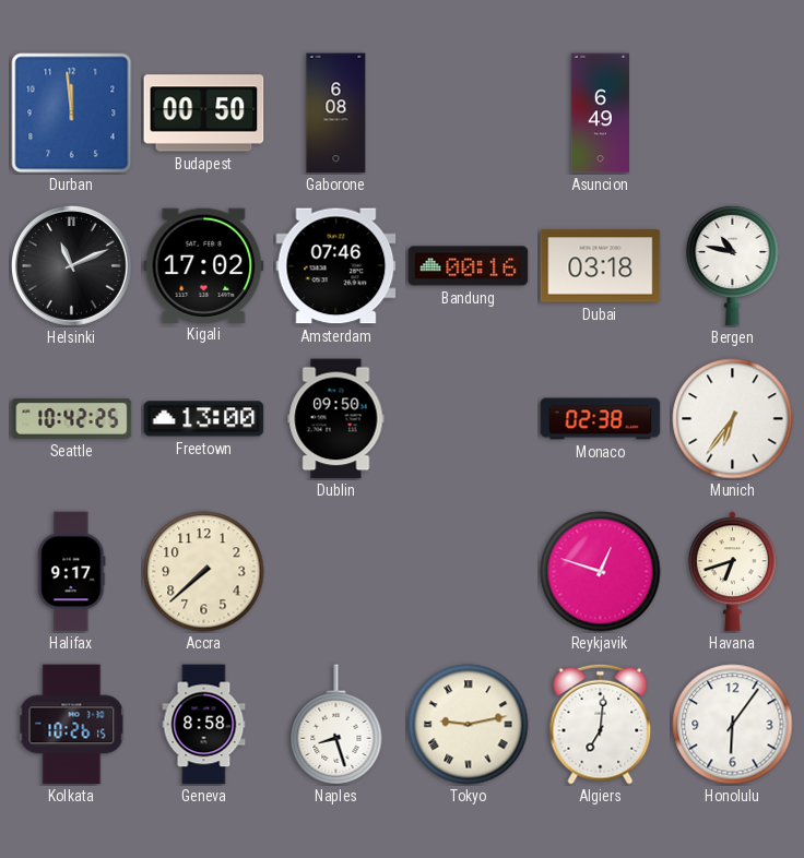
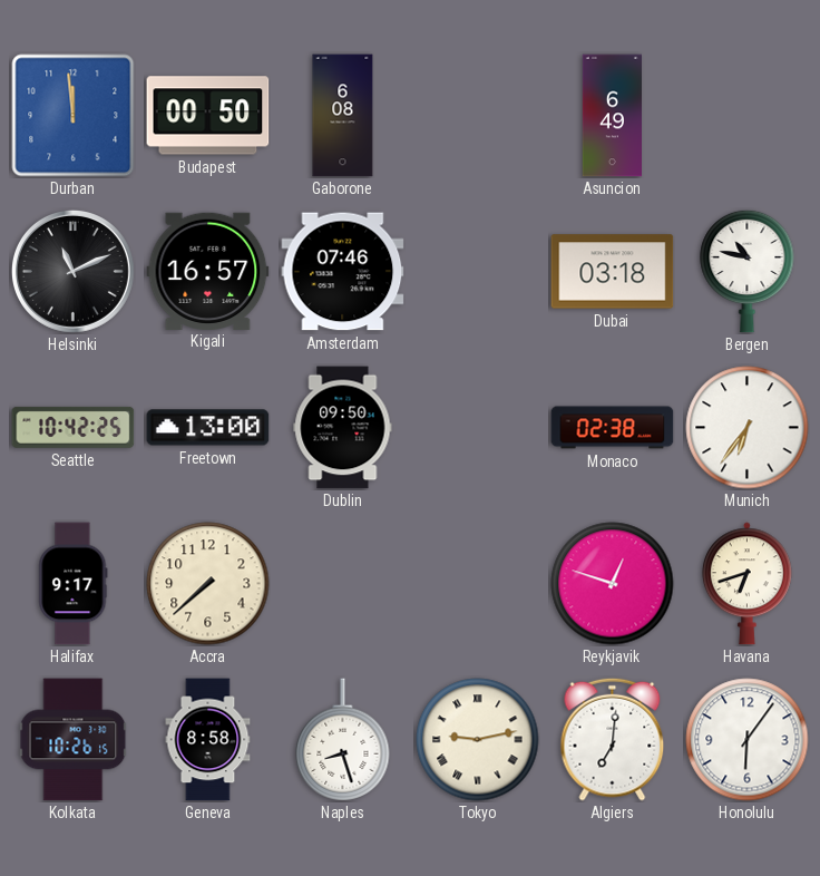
Kigali: 17:02 -> 16:57 (208, 271)
Bandung: 00:16 -> none (469, 266)
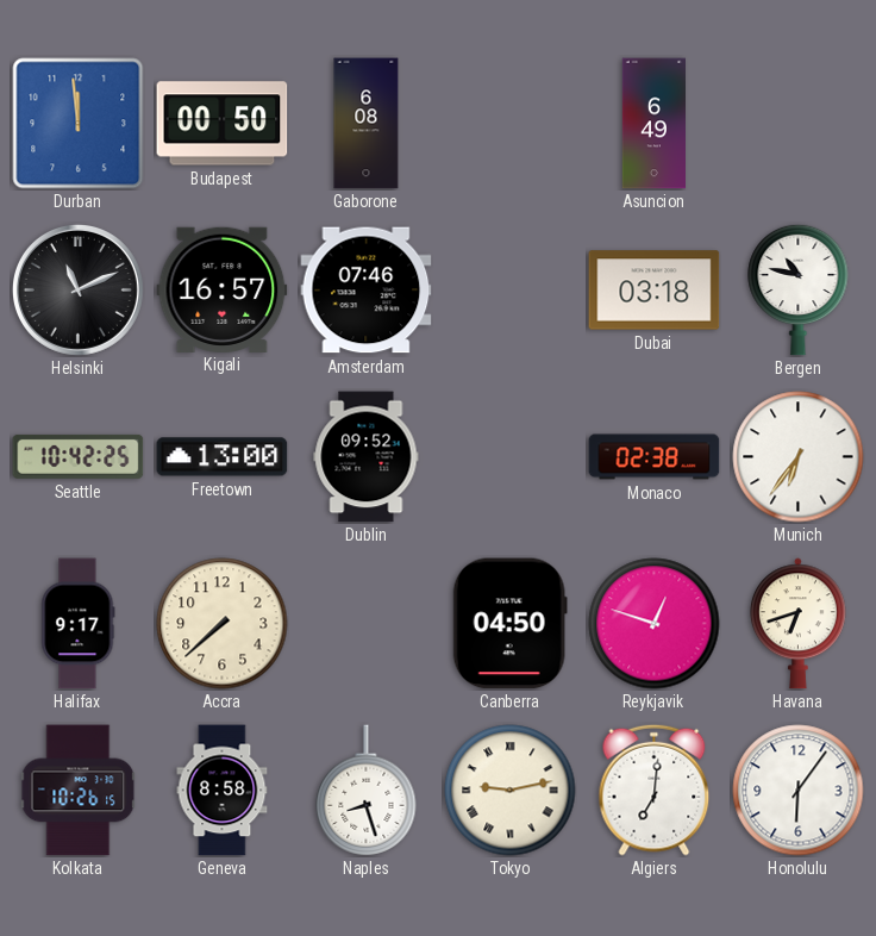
Dublin: 09:50 -> 09:52 (367, 457)
Canberra: none -> 04:50 (509, 624)
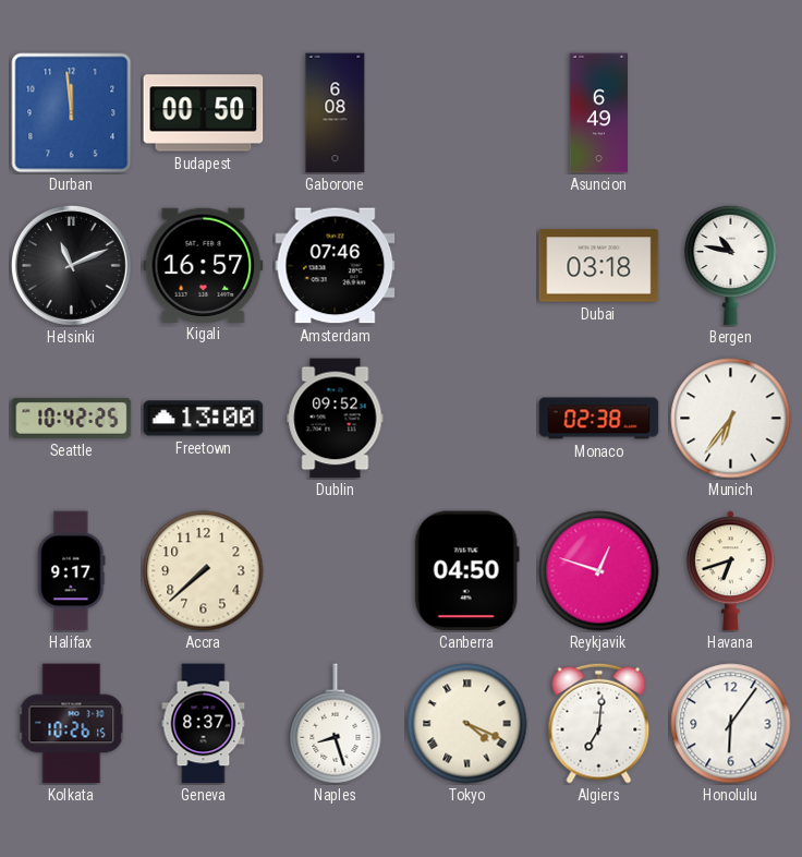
Geneva: 8:58 -> 8:37 (204, 724)
Tokyo: 9:13 -> 4:19 (467, 724)
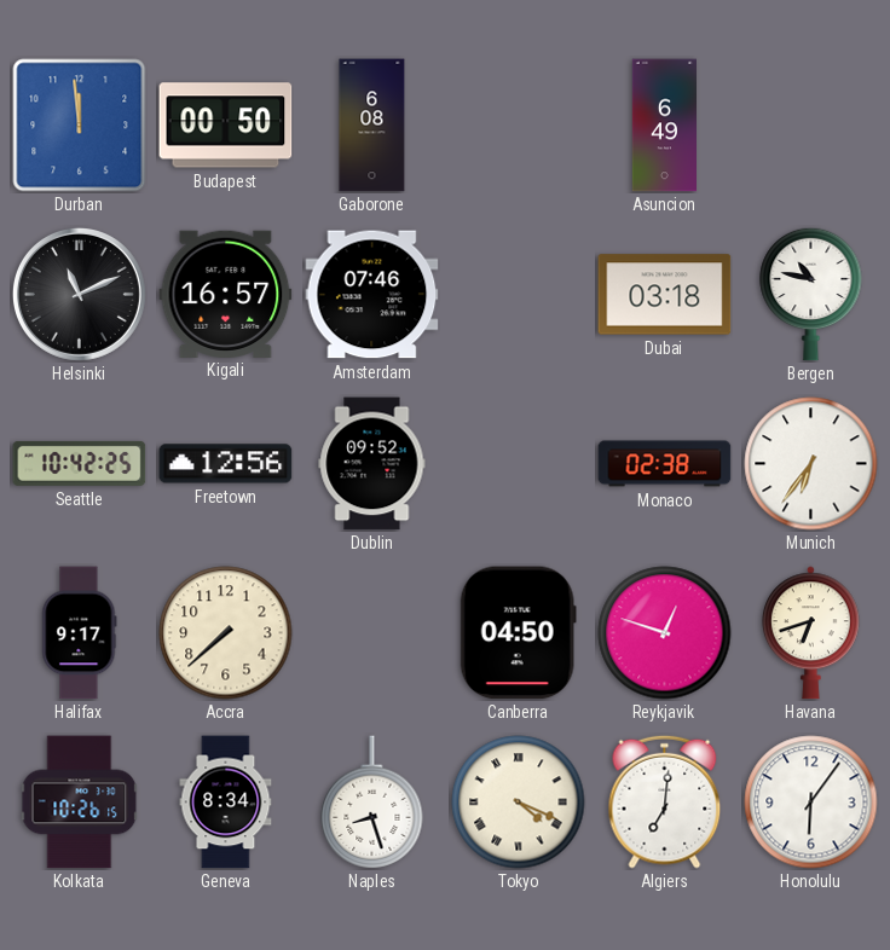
Freetown: 13:00 -> 12:56 (226, 464)
Geneva: 8:37 -> 8:34 (226, 803)
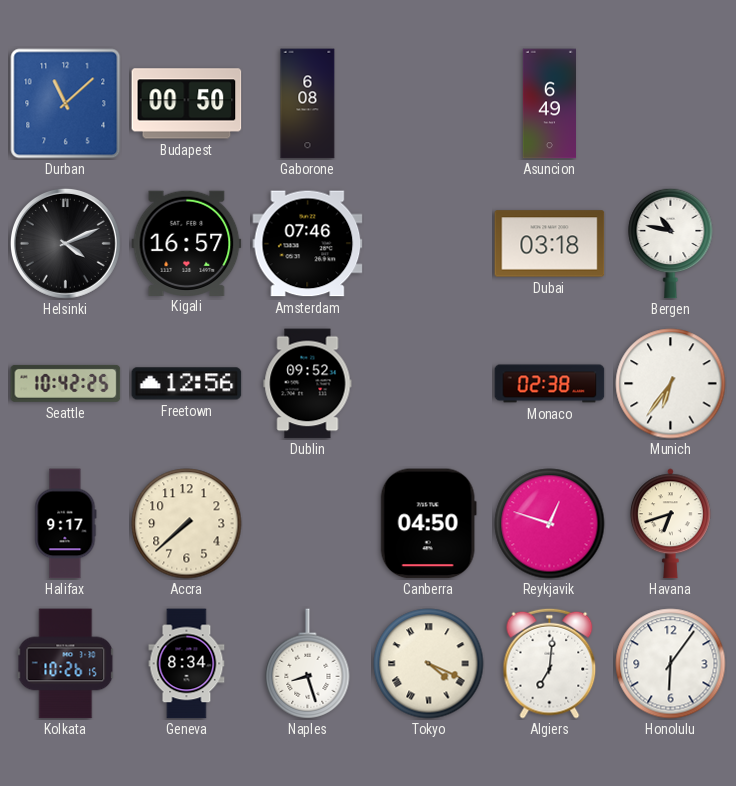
Durban: 11:59 -> 11:08 (66, 104)
Helsinki: 11:11 -> 4:11 (65, 243)
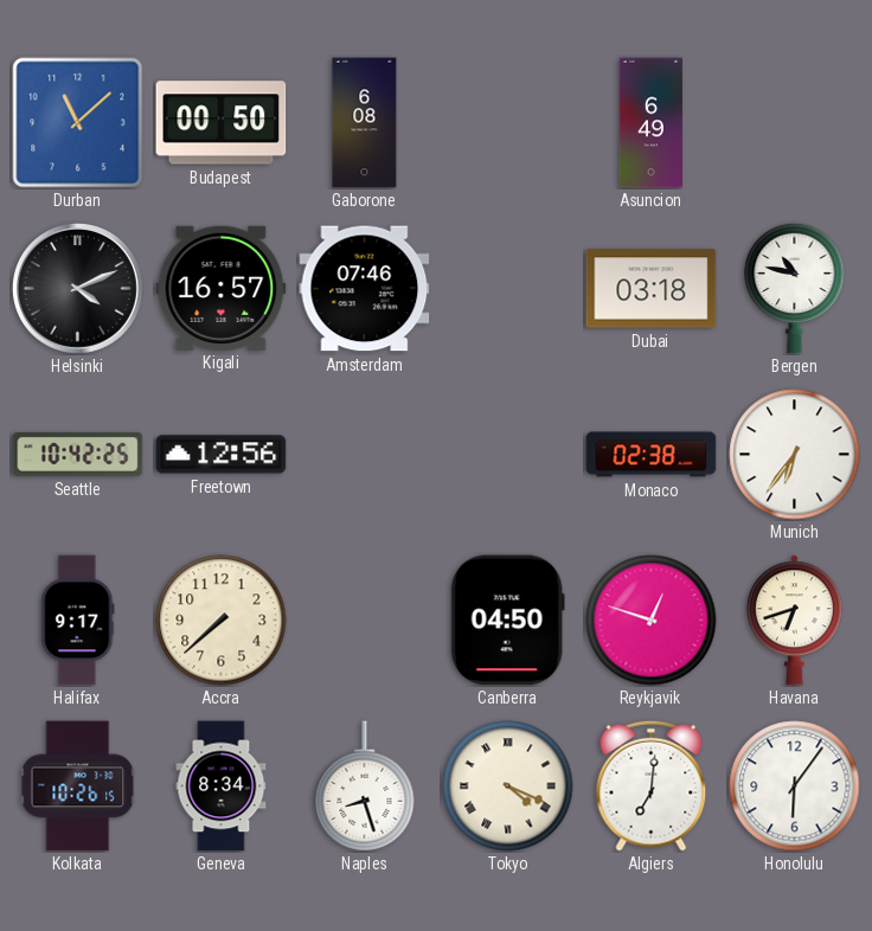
Dublin: 09:52 -> none (308, 384)
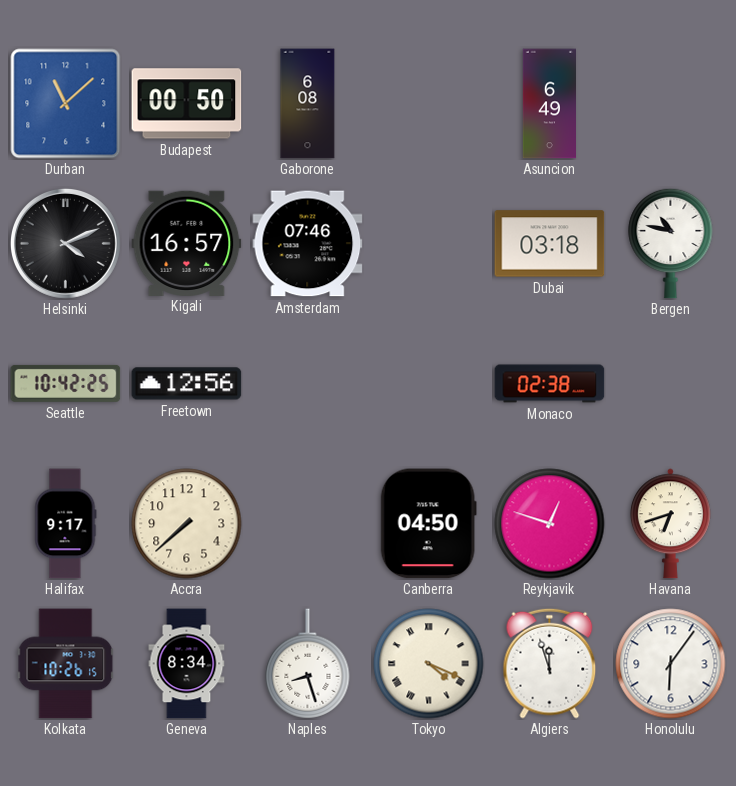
Munich: 6:36 -> none (795, 455)
Algiers: 7:01 -> 11:57 (550, 663)
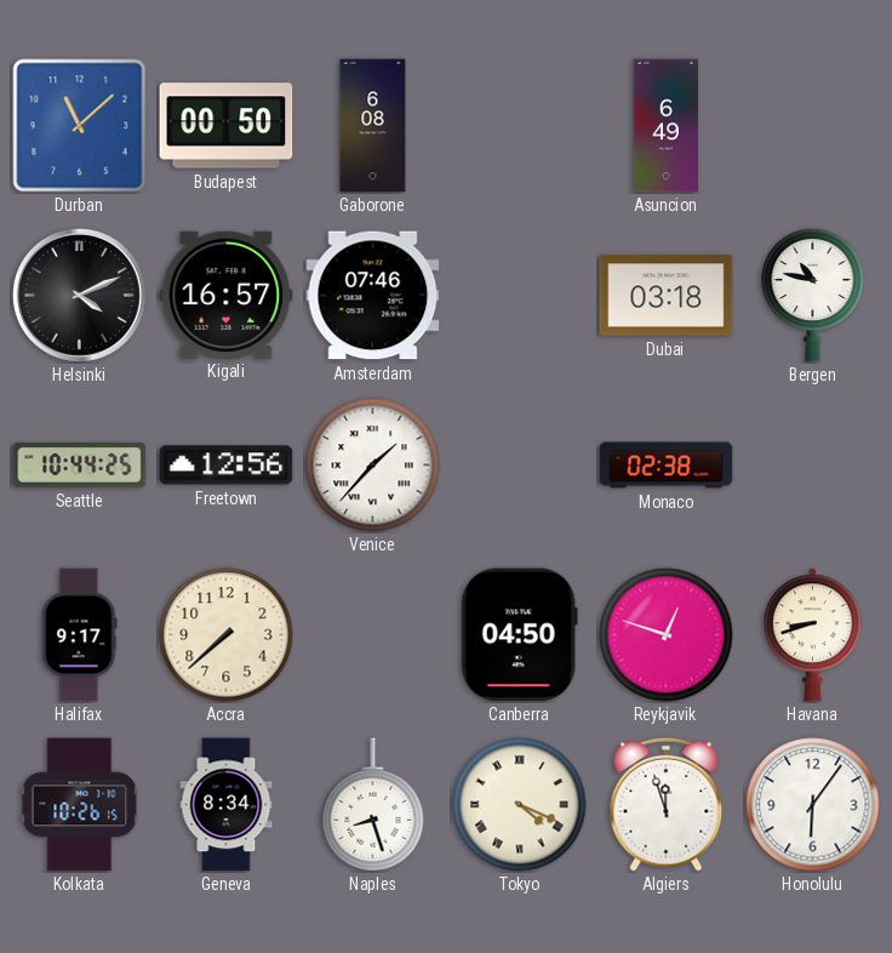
Seattle: 10:42 -> 10:44 (80, 464)
Venice: none -> 1:37 (373, 466)
Havana: 6:42 -> 8:42 (812, 635)
